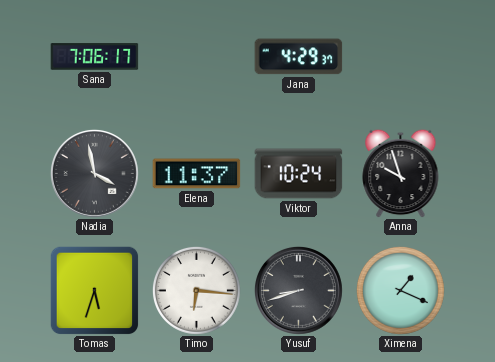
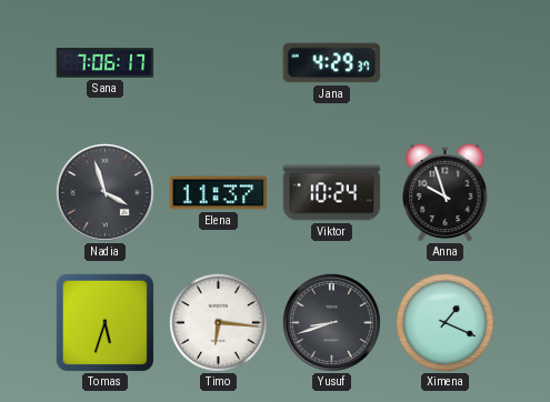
Nadia: 3:58 -> 3:57 (106, 193)
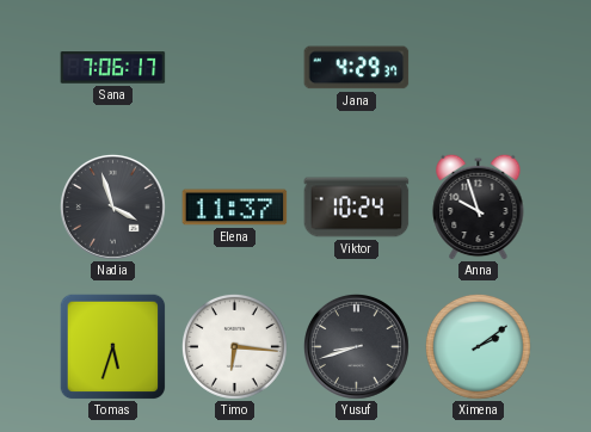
Ximena: 1:19 -> 2:09 (478, 346)
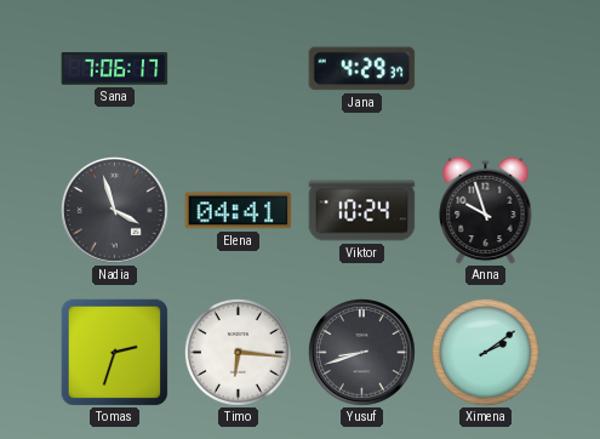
Elena: 11:37 -> 04:41 (239, 211)
Tomas: 5:33 -> 2:33 (114, 352)
